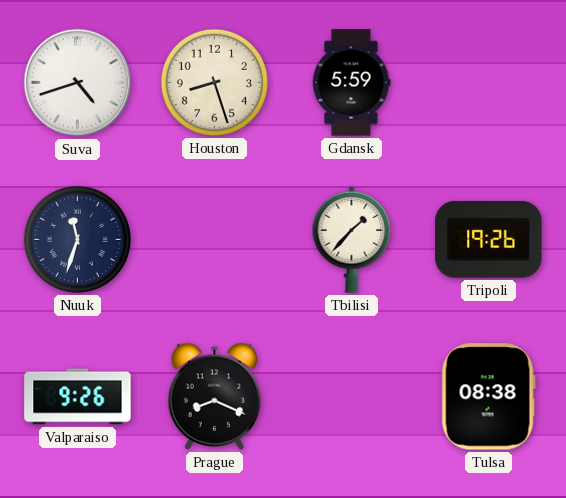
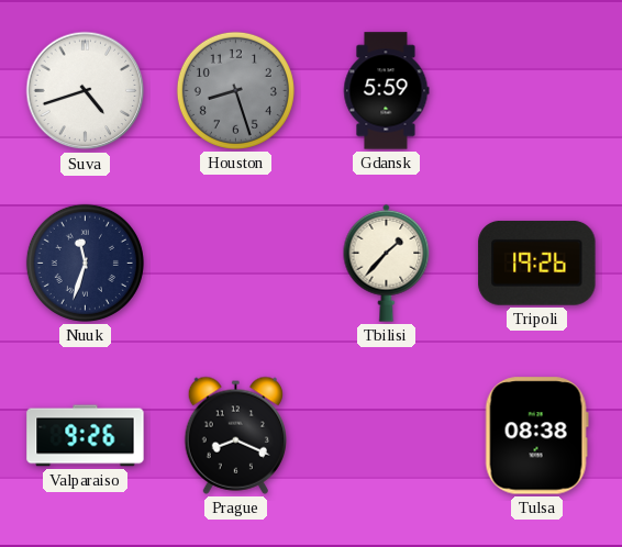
Houston dial: cream -> grey (235, 90)
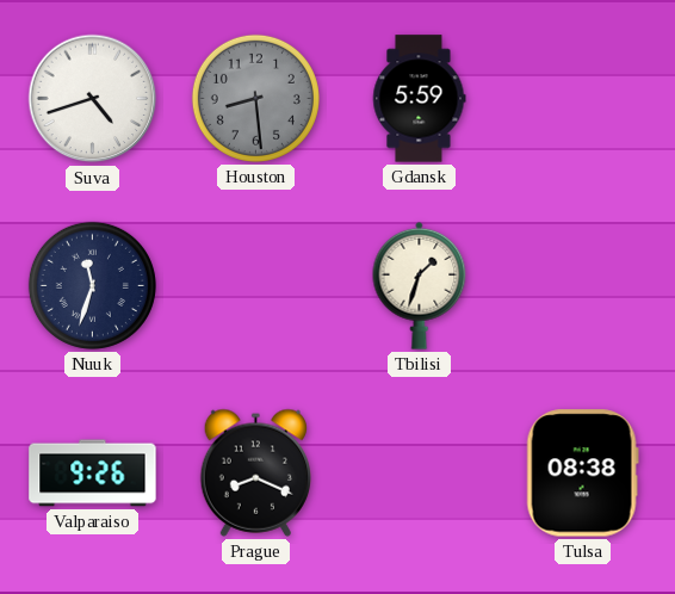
Houston: 8:27 -> 8:29 (255, 98)
Tbilisi: 1:37 -> 1:33 (420, 285)
Tripoli: 19:26 -> none (537, 264)
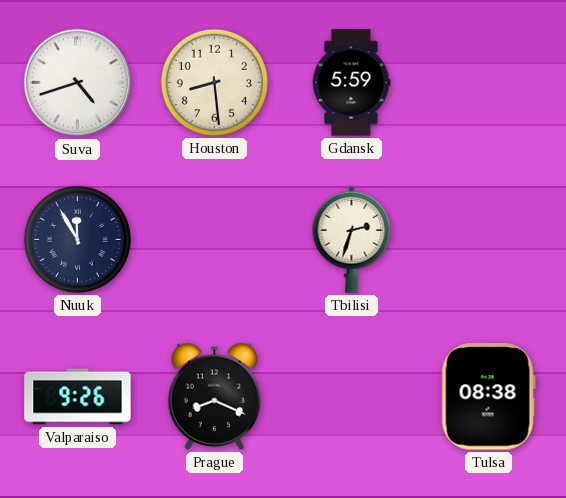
Houston dial: grey -> cream (214, 82)
Nuuk: 11:33 -> 11:55 (77, 239)
Tbilisi: 1:33 -> 2:33 (352, 239)
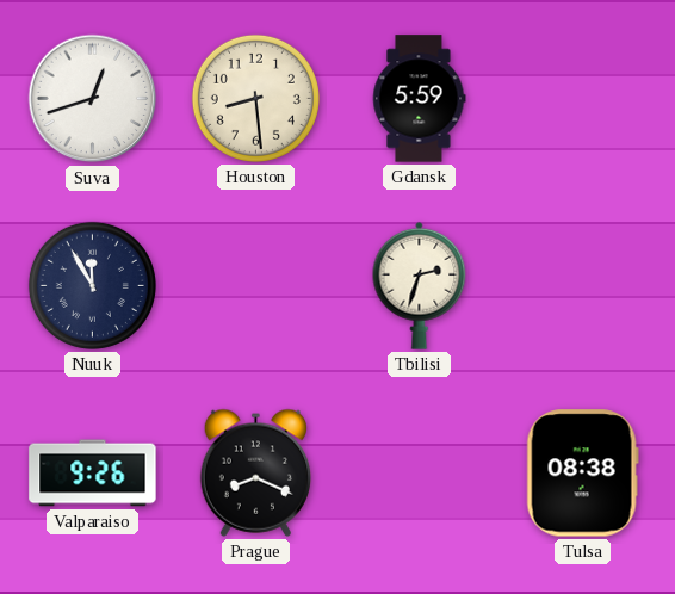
Suva: 4:42 -> 12:42 (93, 99)
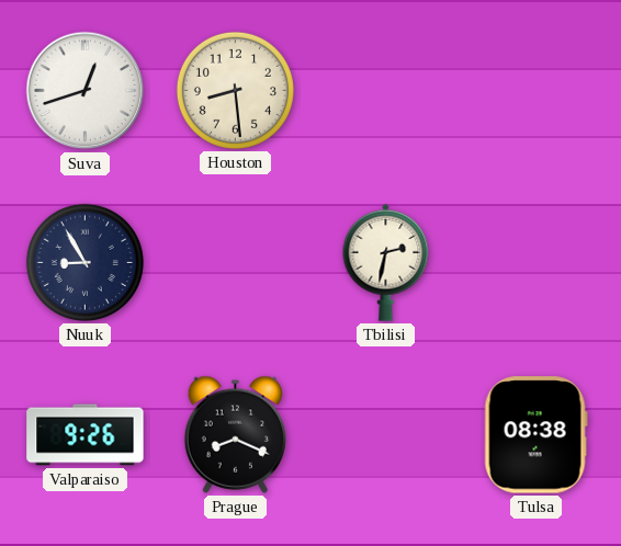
Gdansk: 5:59 -> none (419, 99)
Nuuk: 11:55 -> 8:55 (84, 262)
Tbilisi: 2:33 -> 2:32 (386, 262)
